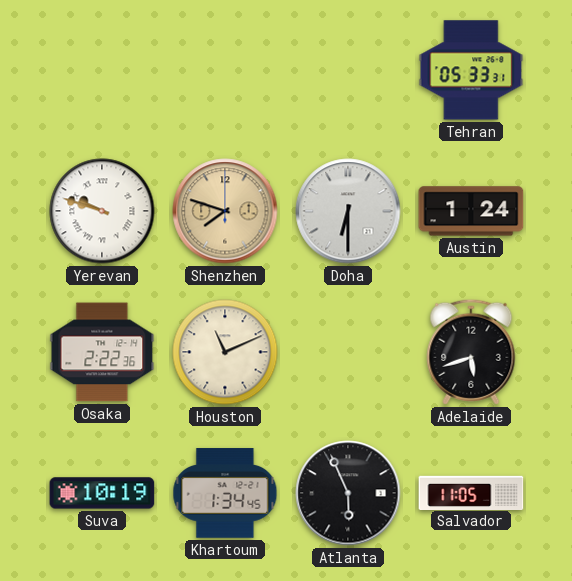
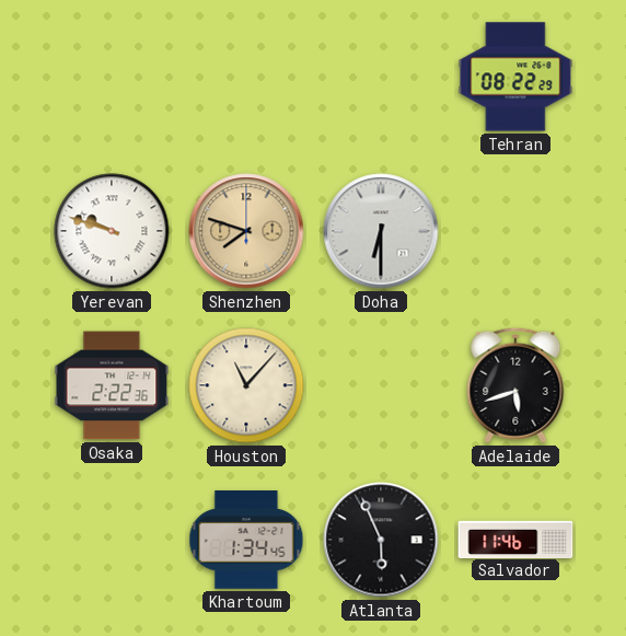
Tehran: 05:33 -> 08:22 (515, 77)
Austin: 1:24 -> none (471, 211)
Houston: 11:11 -> 11:07 (246, 385)
Suva: 10:19 -> none (102, 493)
Salvador: 11:05 -> 11:46 (515, 539)
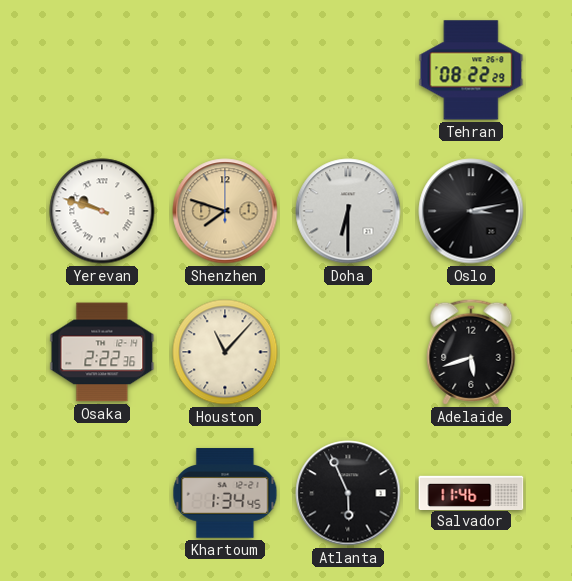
Oslo: none -> 3:13 (471, 211)
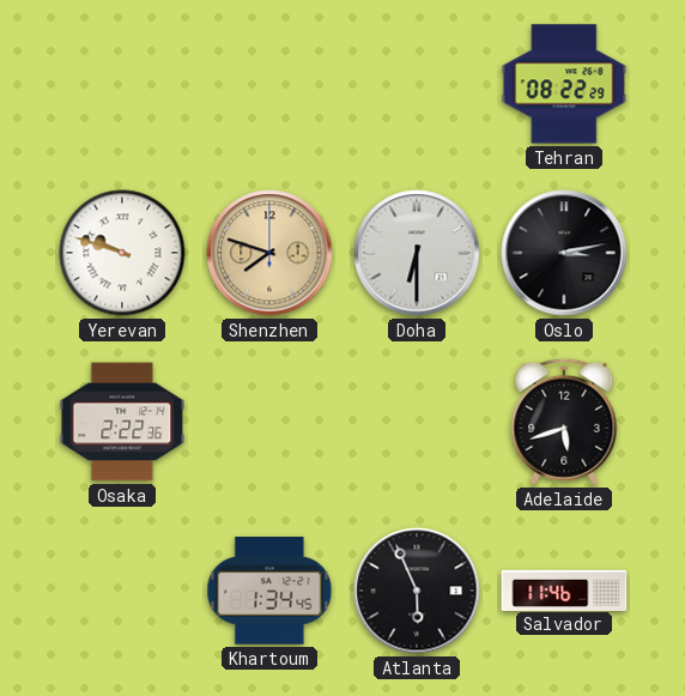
Houston: 11:07 -> none (225, 352)
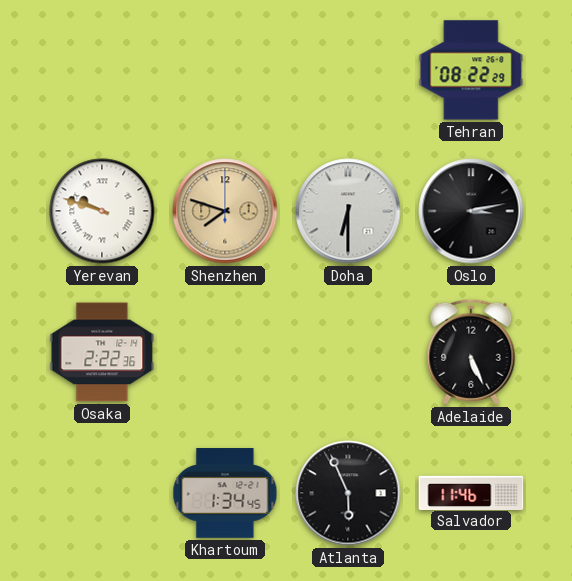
Adelaide: 5:42 -> 5:26 (471, 352)
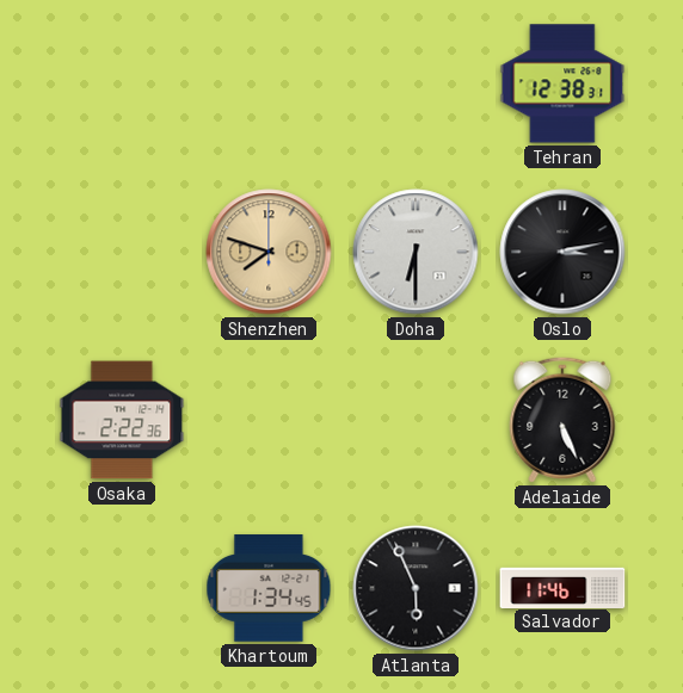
Tehran: 08:22 -> 12:38 (562, 83)
Yerevan: 9:48 -> none (102, 211)
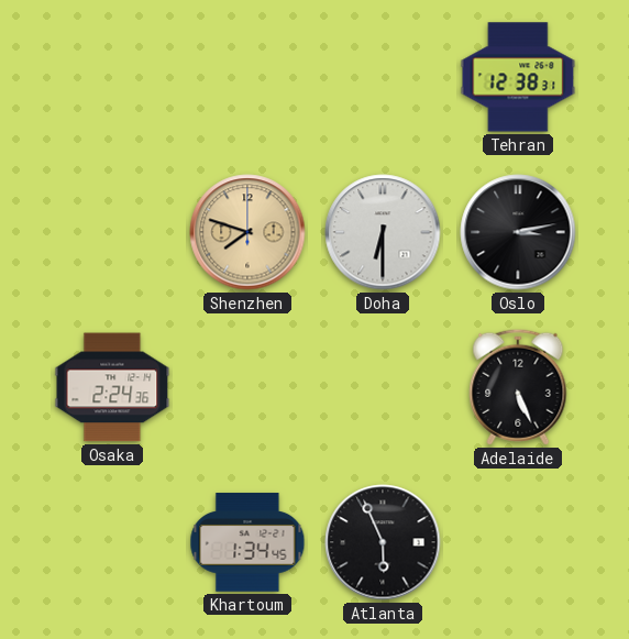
Osaka: 2:22 -> 2:24 (112, 387)
Salvador: 11:46 -> none (562, 587)
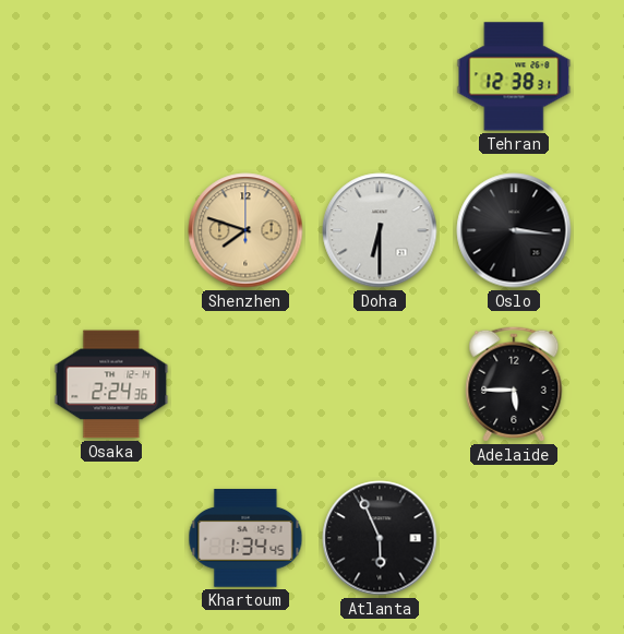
Oslo: 3:13 -> 3:16 (514, 230)
Adelaide: 5:26 -> 5:45 (514, 384)
